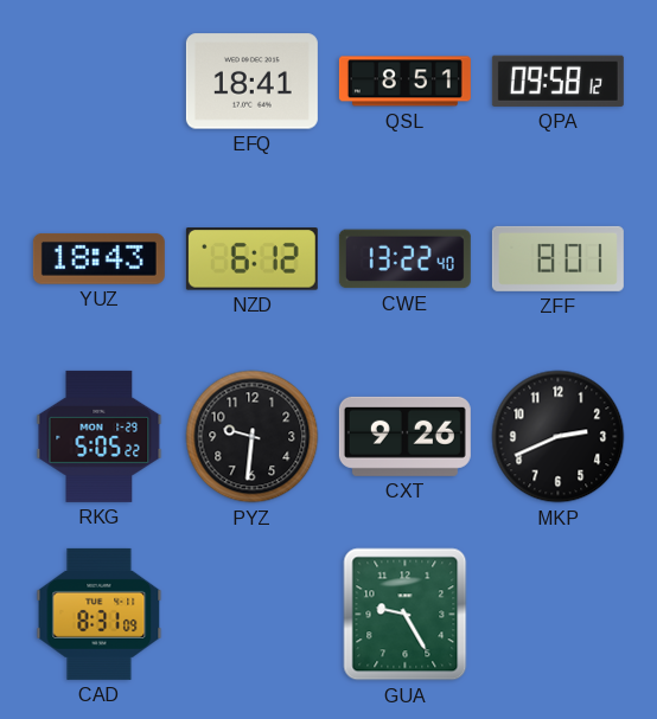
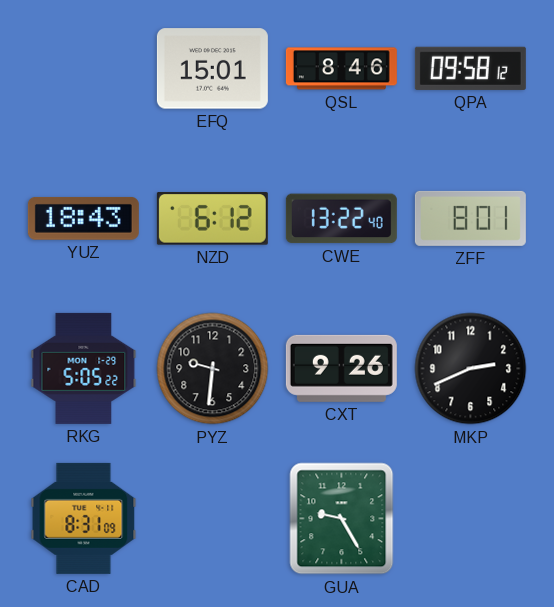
EFQ: 18:41 -> 15:01 (212, 69)
QSL: 8:51 -> 8:46 (341, 69)
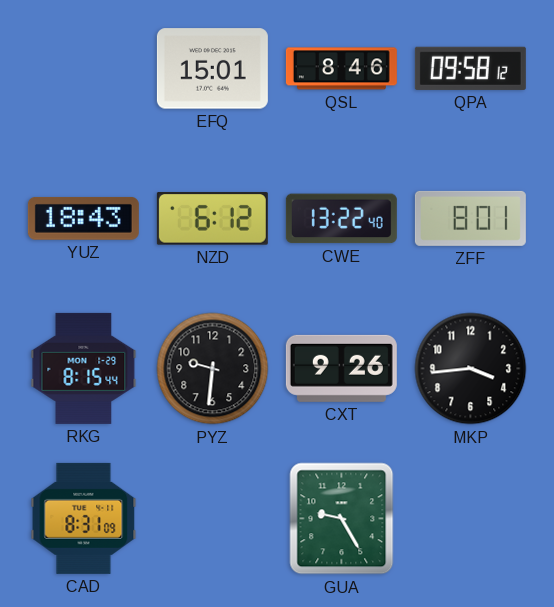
RKG: 5:05 -> 8:15 (84, 368)
MKP: 2:41 -> 3:44 (471, 369)
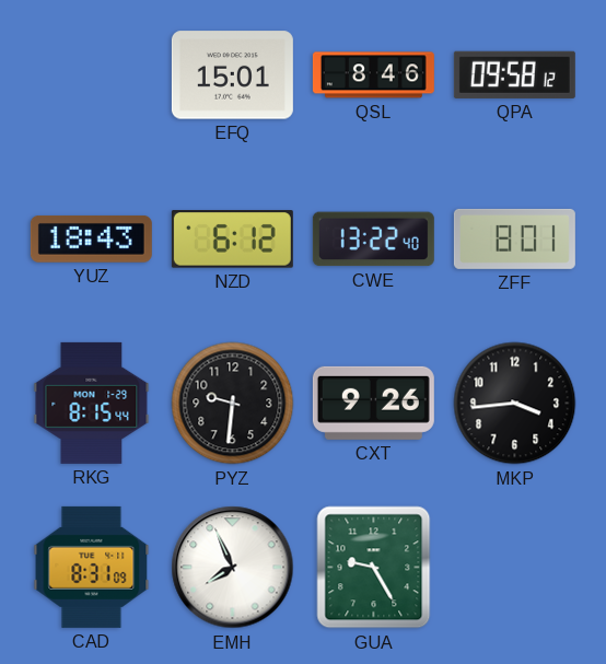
EMH: none -> 7:56 (233, 568)
